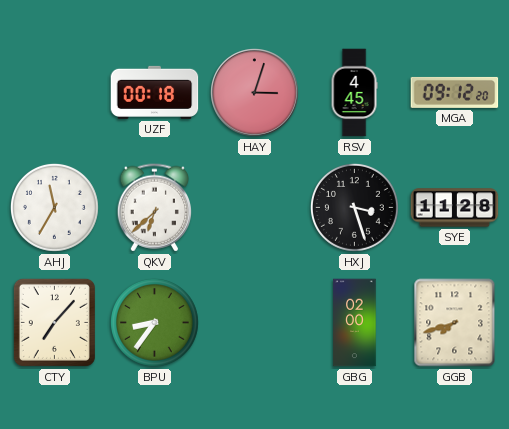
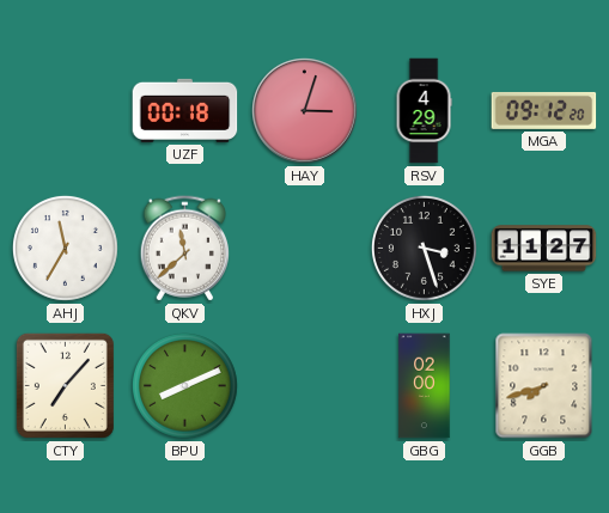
RSV: 4:45 -> 4:29 (424, 111)
QKV: 6:38 -> 11:38 (184, 249)
SYE: 11:28 -> 11:27 (544, 249)
BPU: 8:36 -> 8:11 (184, 385)
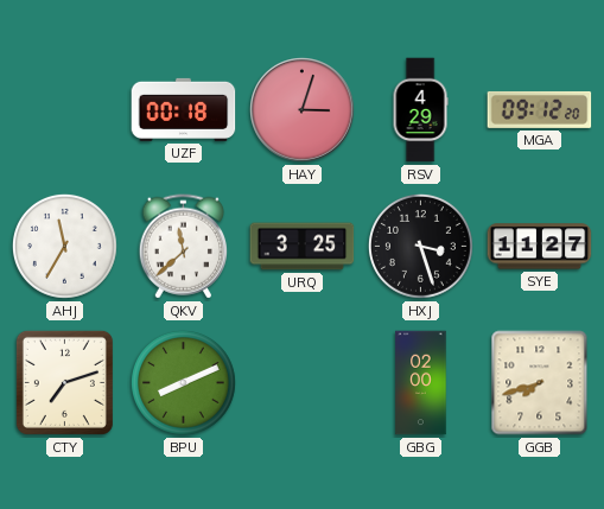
URQ: none -> 3:25 (303, 247)
CTY: 7:07 -> 7:12 (64, 382)
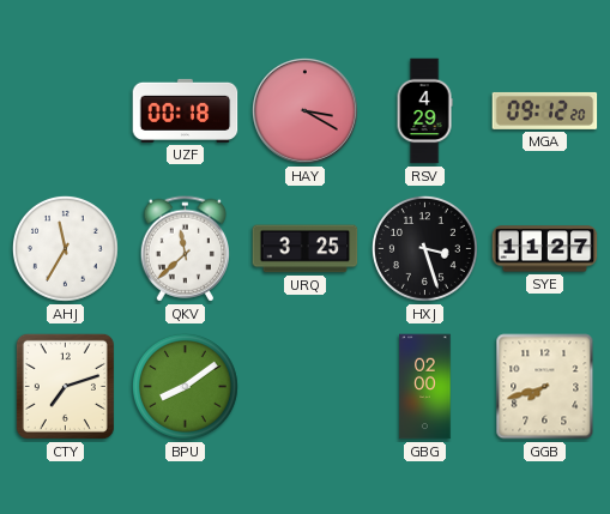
HAY: 3:03 -> 3:20 (306, 111)
BPU: 8:11 -> 8:09 (185, 386)
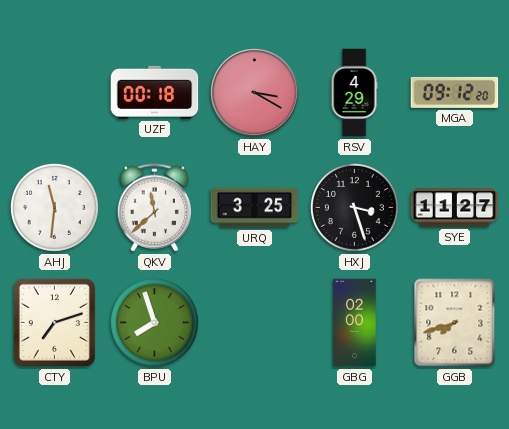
AHJ: 11:35 -> 11:31 (54, 207)
BPU: 8:09 -> 7:57 (154, 322)
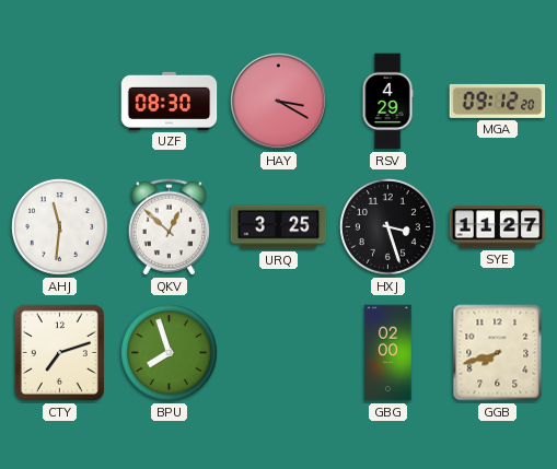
UZF: 00:18 -> 08:30 (170, 101)
QKV: 11:38 -> 12:52 (169, 227)
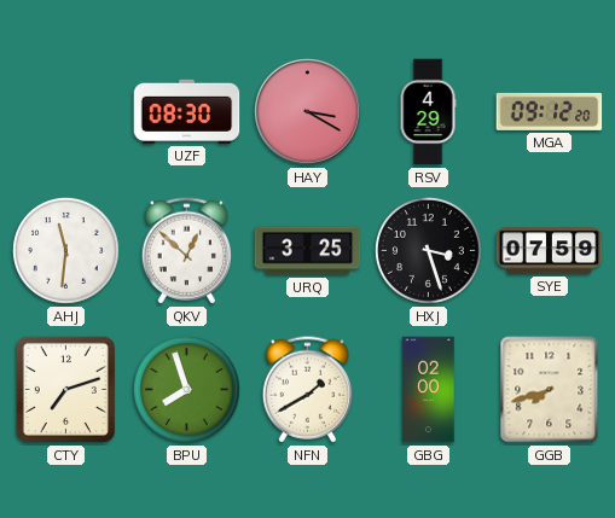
SYE: 11:27 -> 07:59 (550, 251)
NFN: none -> 1:40 (307, 390)
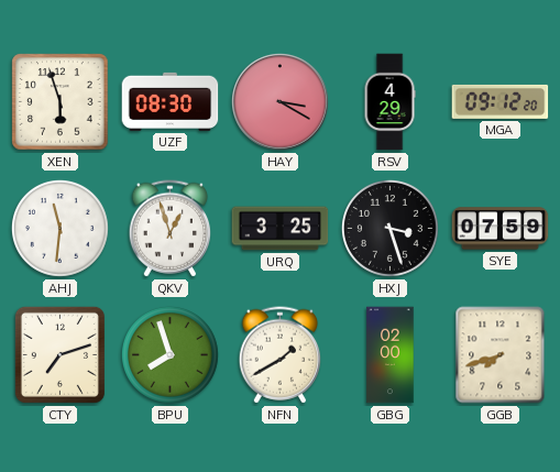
XEN: none -> 5:57 (61, 102)
QKV: 12:52 -> 12:57 (169, 229)
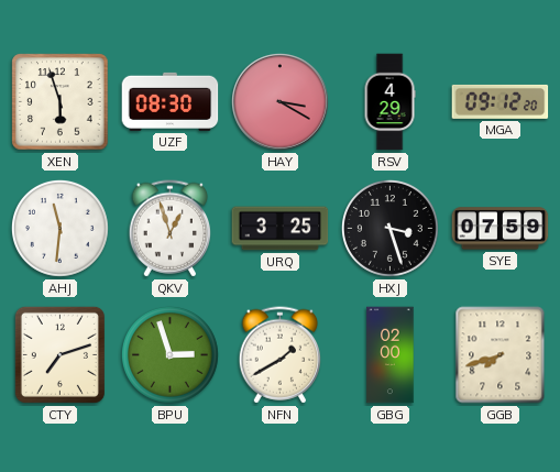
BPU: 7:57 -> 2:57 (169, 354)
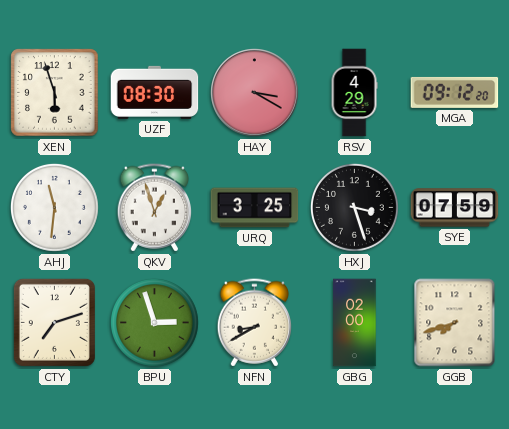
NFN: 1:40 -> 8:40 (254, 323)
